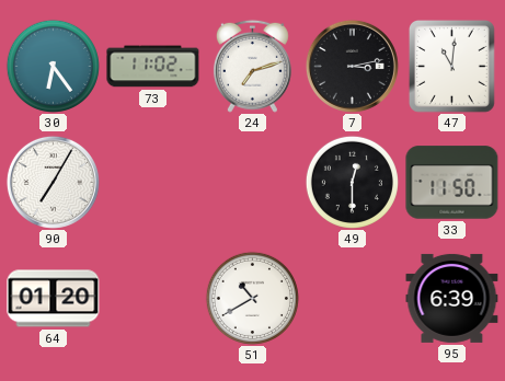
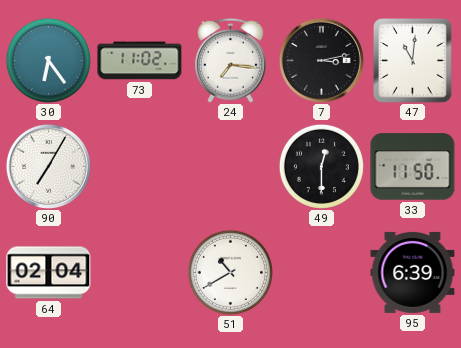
24: 7:12 -> 7:16 (230, 60)
64: 01:20 -> 02:04 (49, 273)
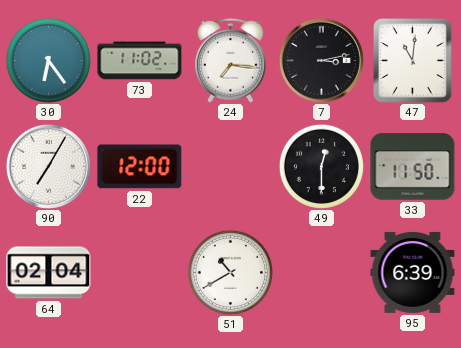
22: none -> 12:00 (140, 167)
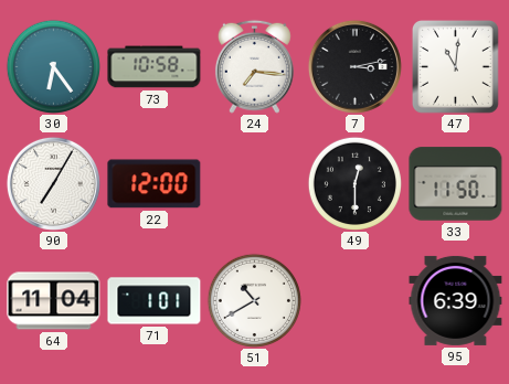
73: 11:02 -> 10:58 (155, 67)
64: 02:04 -> 11:04 (54, 301)
71: none -> 1:01 (155, 301)
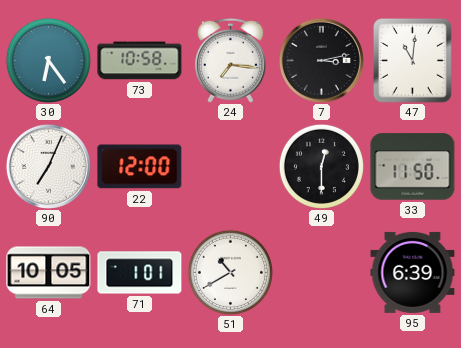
90: 7:05 -> 7:04 (48, 166)
64: 11:04 -> 10:05 (49, 273)
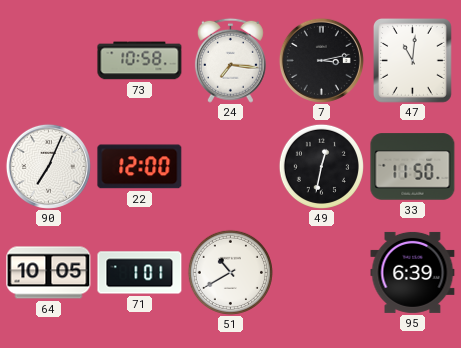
30: 6:24 -> none (48, 60)
49: 12:30 -> 12:32 (321, 166)
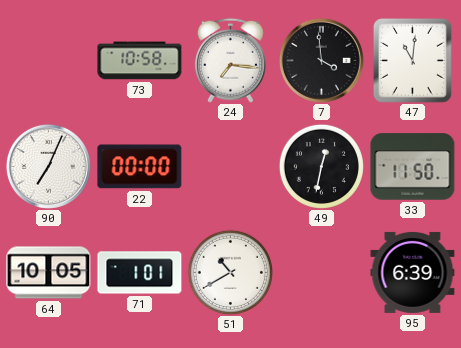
7: 3:13 -> 3:59 (321, 60)
22: 12:00 -> 00:00 (140, 167)
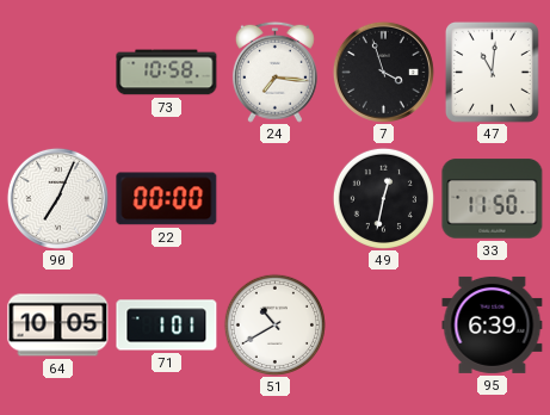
7: 3:59 -> 3:57 (383, 72)
